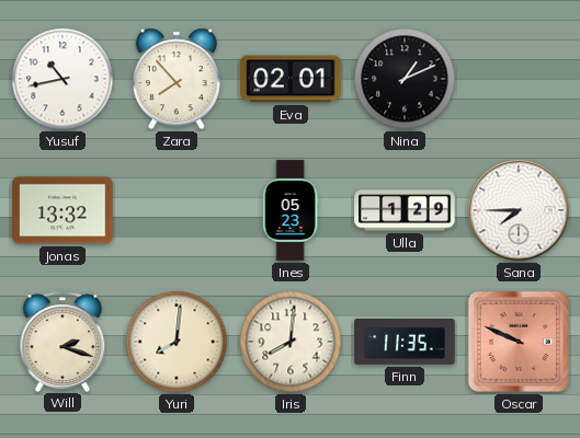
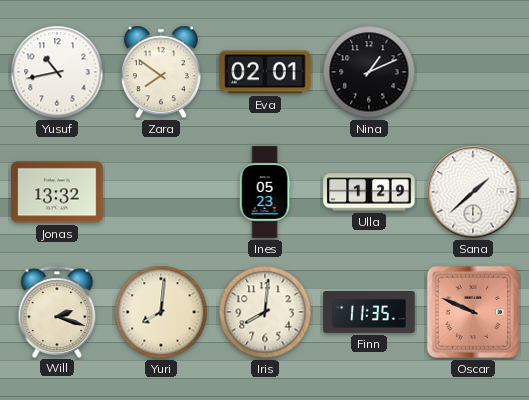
Zara: 7:53 -> 7:51 (161, 72)
Sana: 7:45 -> 1:38 (473, 192)
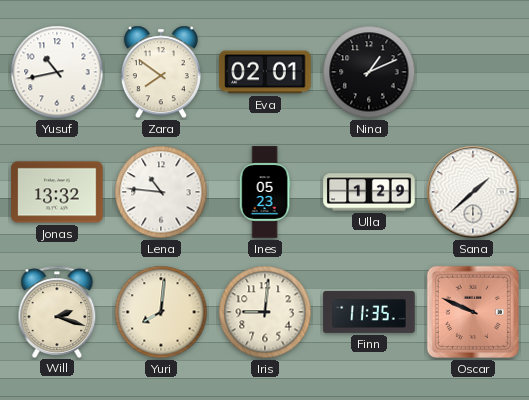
Lena: none -> 10:46 (161, 192)
Iris: 8:01 -> 9:01 (265, 312)
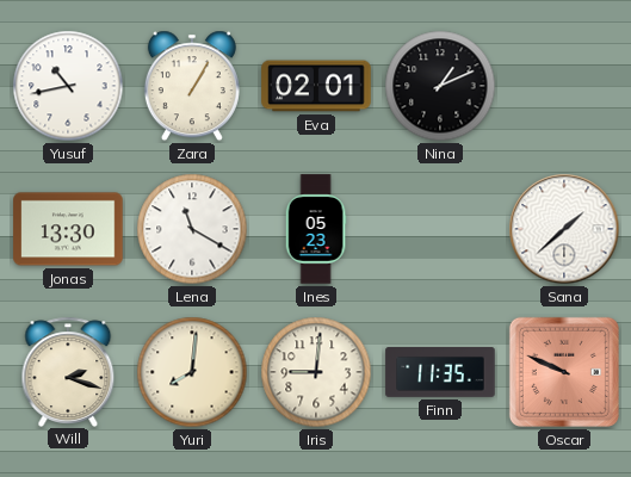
Zara: 7:51 -> 1:05 (192, 86)
Jonas: 13:32 -> 13:30 (68, 229)
Lena: 10:46 -> 11:20 (192, 229)
Ulla: 1:29 -> none (369, 192)
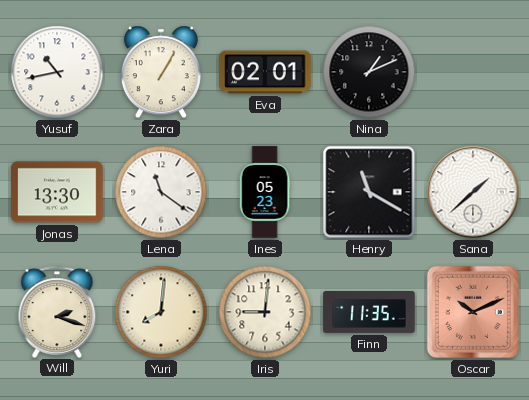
Lena: 11:20 -> 11:21 (161, 192)
Henry: none -> 11:20 (369, 192)
Oscar: 9:49 -> 10:11 (473, 312)
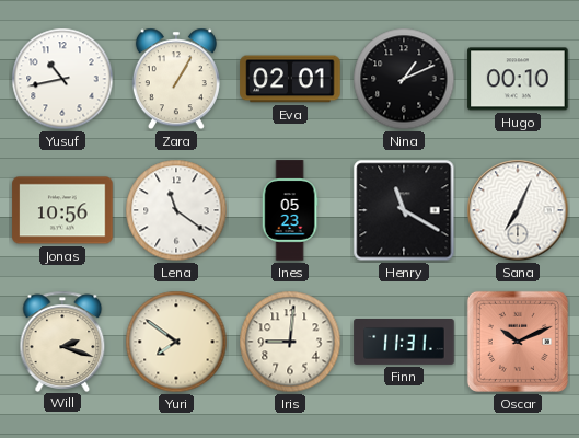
Hugo: none -> 00:10 (518, 79)
Jonas: 13:30 -> 10:56 (62, 210)
Sana: 1:38 -> 7:04 (518, 210)
Yuri: 8:01 -> 7:51 (176, 342)
Finn: 11:35 -> 11:31 (404, 343)
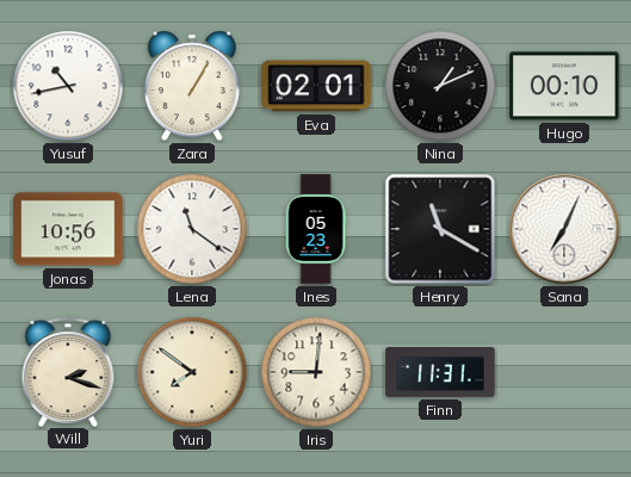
Oscar: 10:11 -> none (518, 342)
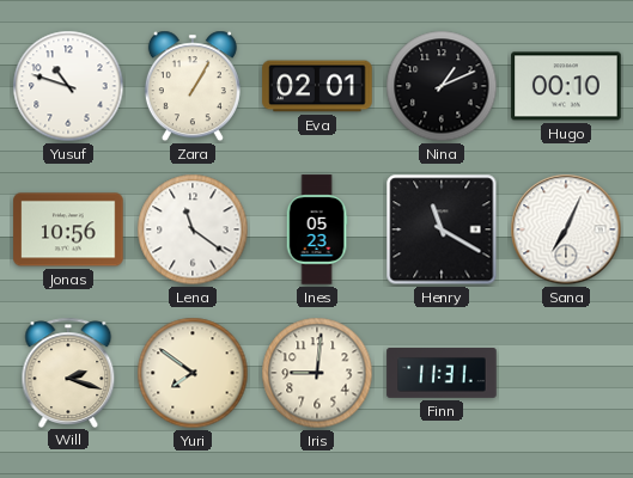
Yusuf: 10:43 -> 10:48 (68, 86)
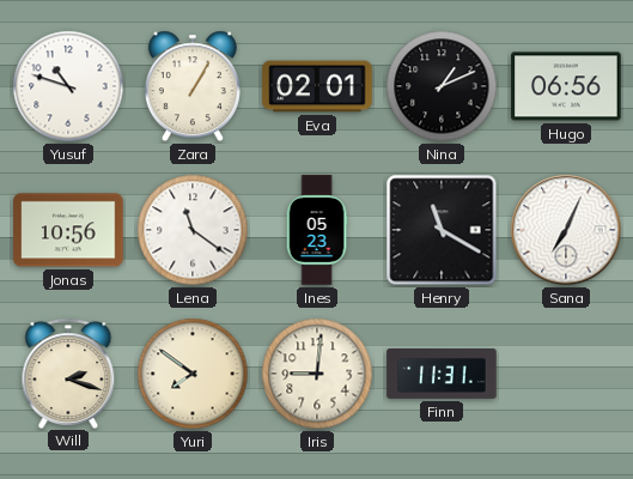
Hugo: 00:10 -> 06:56 (566, 86)
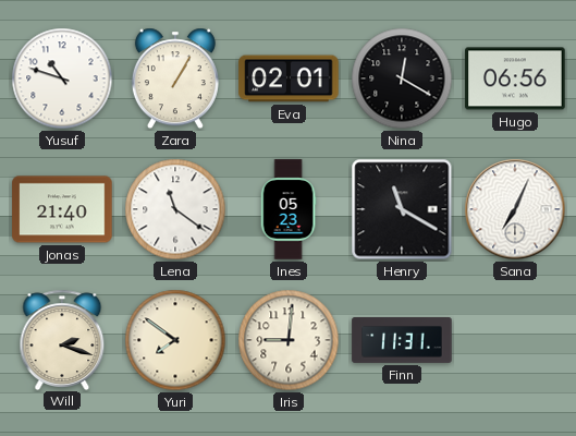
Nina: 1:11 -> 12:20 (402, 78)
Jonas: 10:56 -> 21:40 (62, 209)
